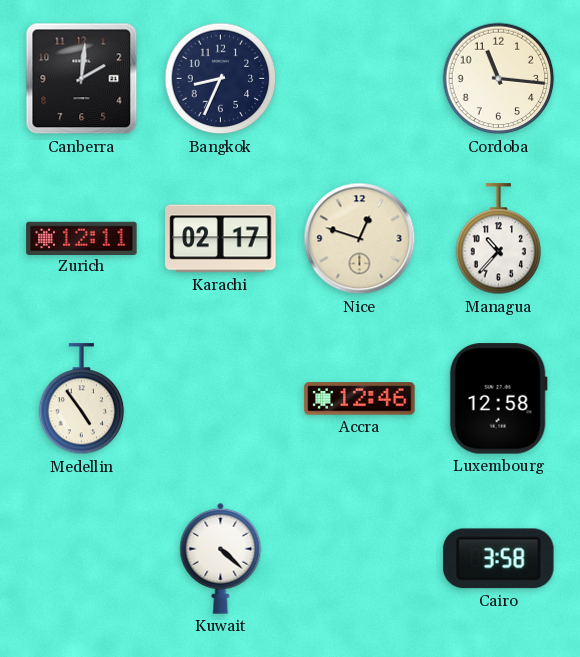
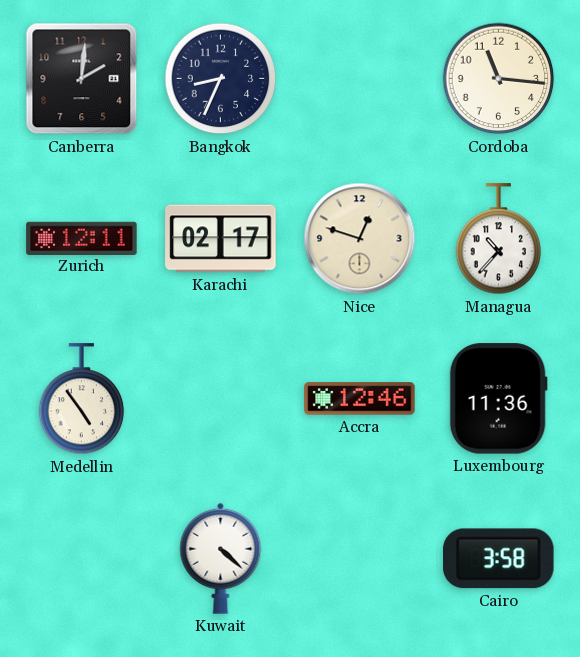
Luxembourg: 12:58 -> 11:36 (498, 399)
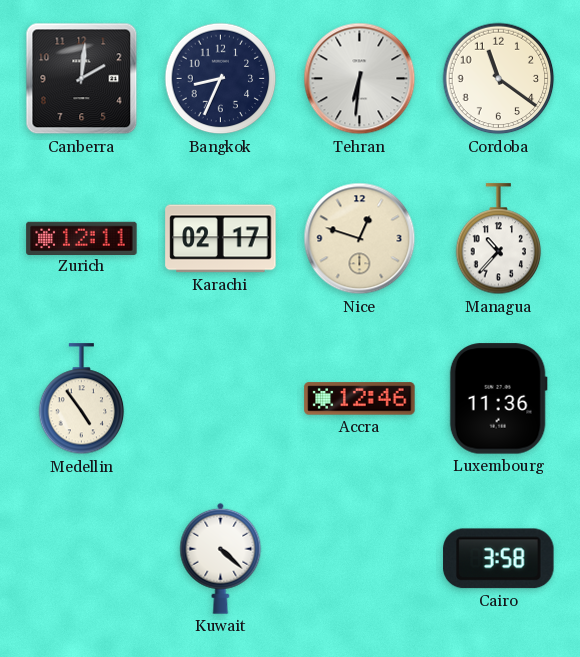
Tehran: none -> 6:31 (360, 79)
Cordoba: 11:16 -> 11:21 (499, 79)
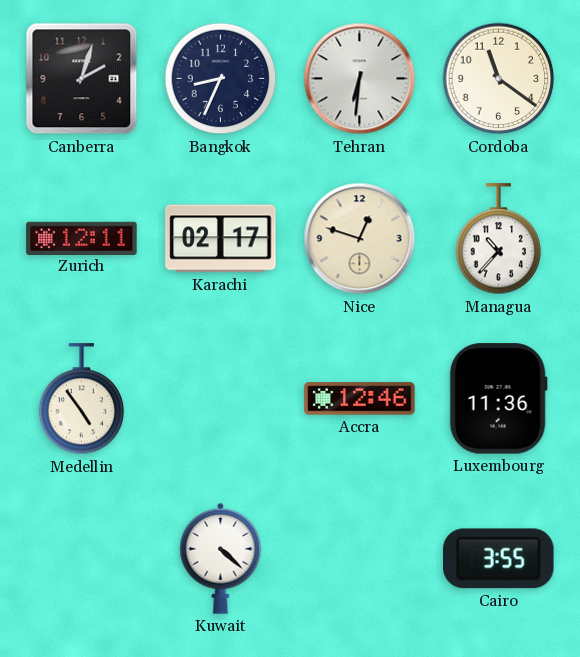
Canberra: 2:01 -> 2:03 (82, 79)
Cairo: 3:58 -> 3:55 (499, 559)
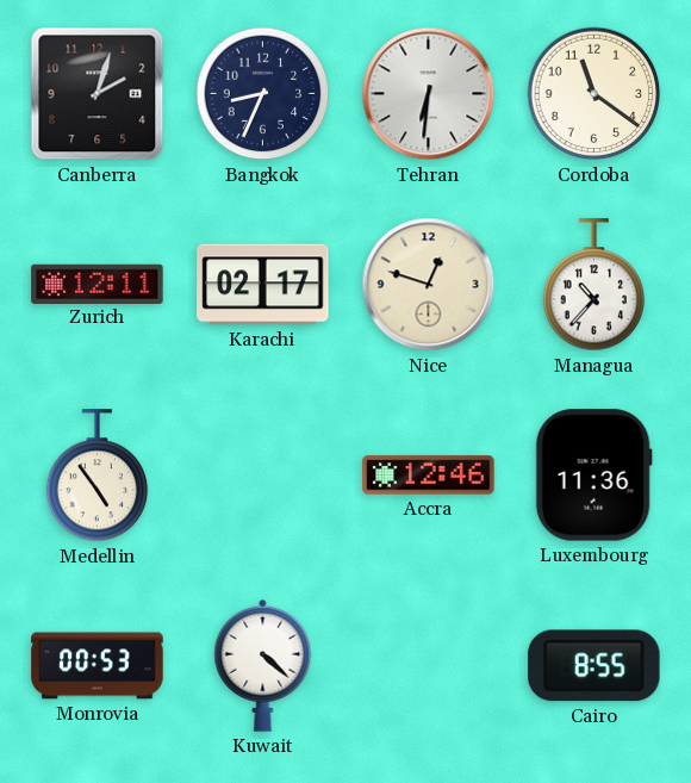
Monrovia: none -> 00:53 (98, 666)
Cairo: 3:55 -> 8:55 (594, 666)
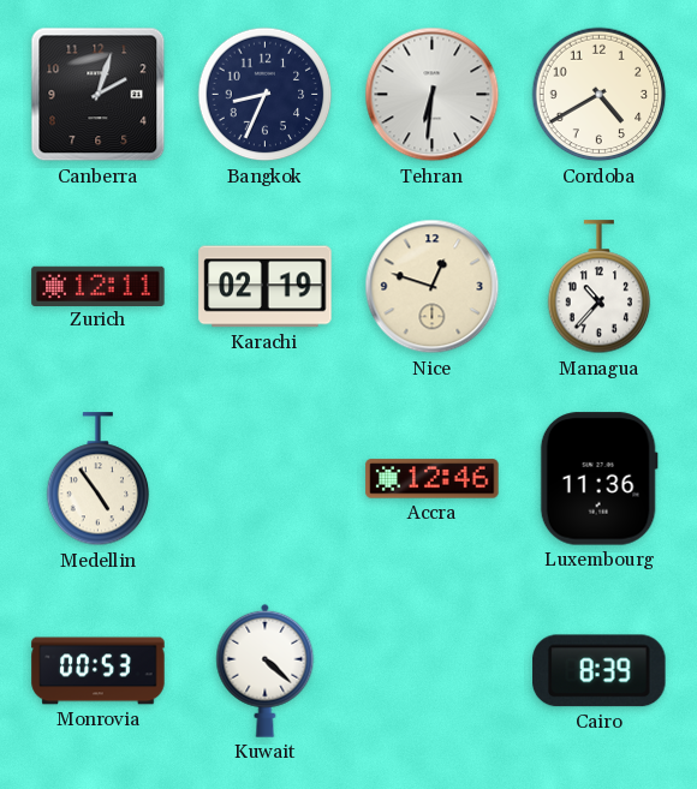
Cordoba: 11:21 -> 4:40 (600, 95)
Karachi: 02:17 -> 02:19 (266, 287)
Cairo: 8:55 -> 8:39 (600, 671)
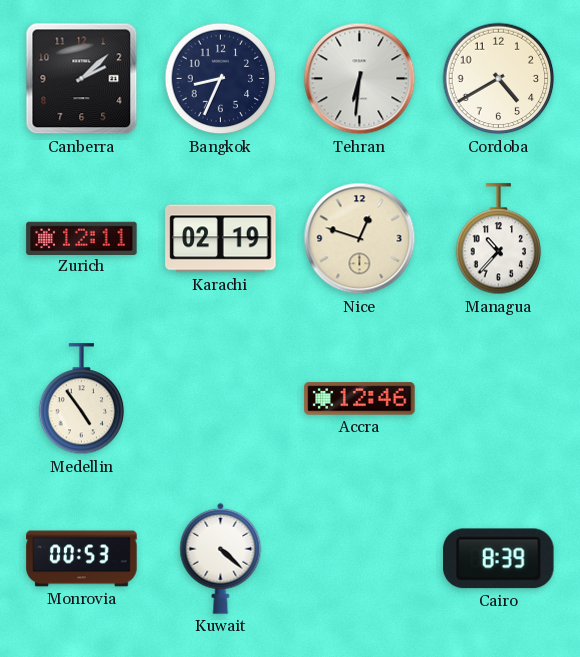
Canberra: 2:03 -> 2:08 (82, 79)
Luxembourg: 11:36 -> none (598, 479)
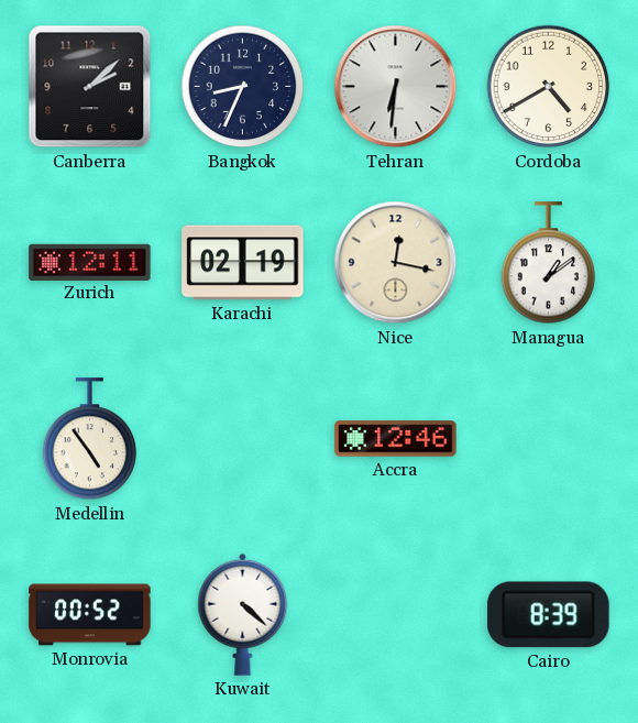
Nice: 12:48 -> 12:17 (396, 263)
Managua: 10:37 -> 1:09 (549, 263)
Monrovia: 00:53 -> 00:52 (90, 615)
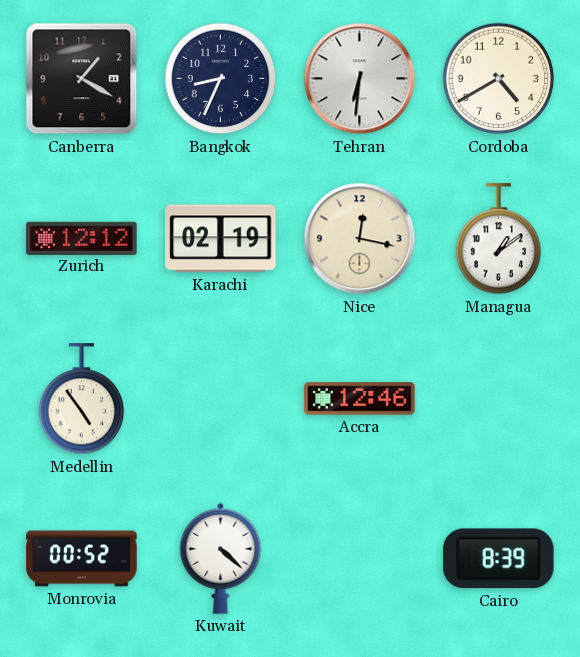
Canberra: 2:08 -> 1:20 (82, 79)
Zurich: 12:11 -> 12:12 (82, 238)
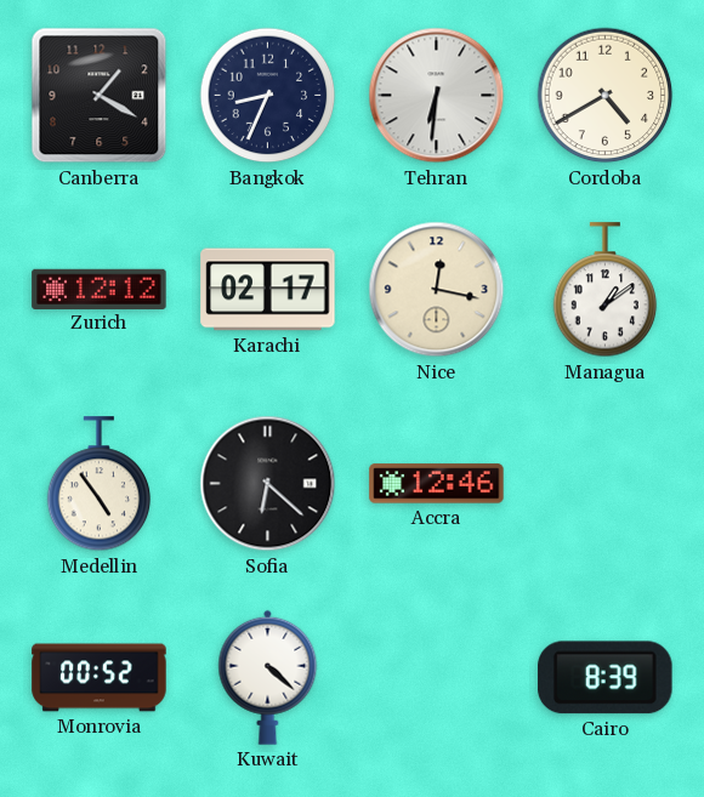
Karachi: 02:19 -> 02:17 (268, 290)
Sofia: none -> 6:22 (268, 484)
